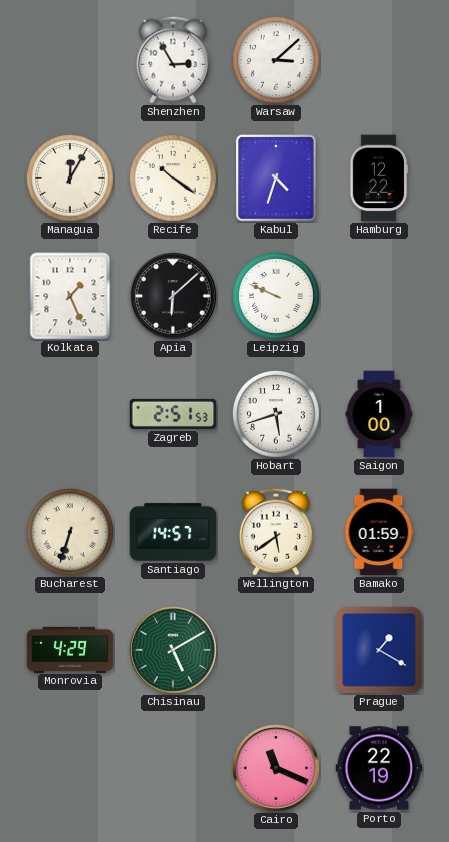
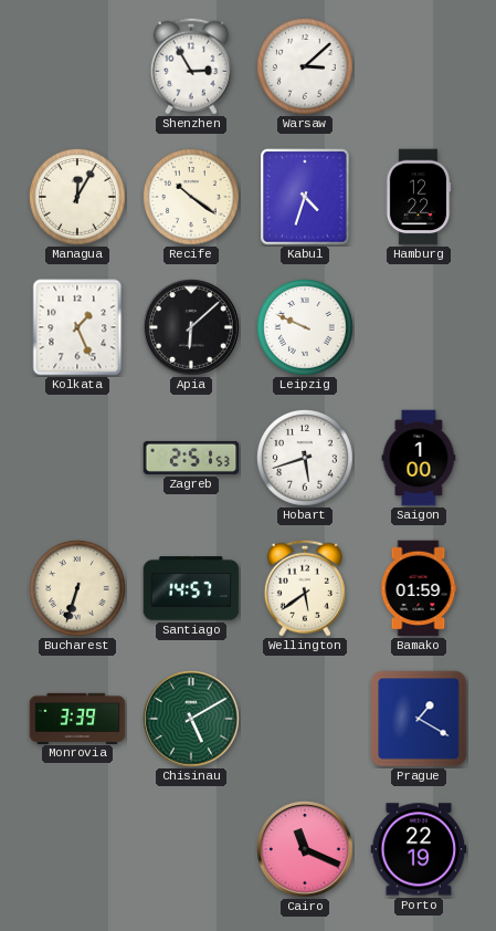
Monrovia: 4:29 -> 3:39 (77, 718)
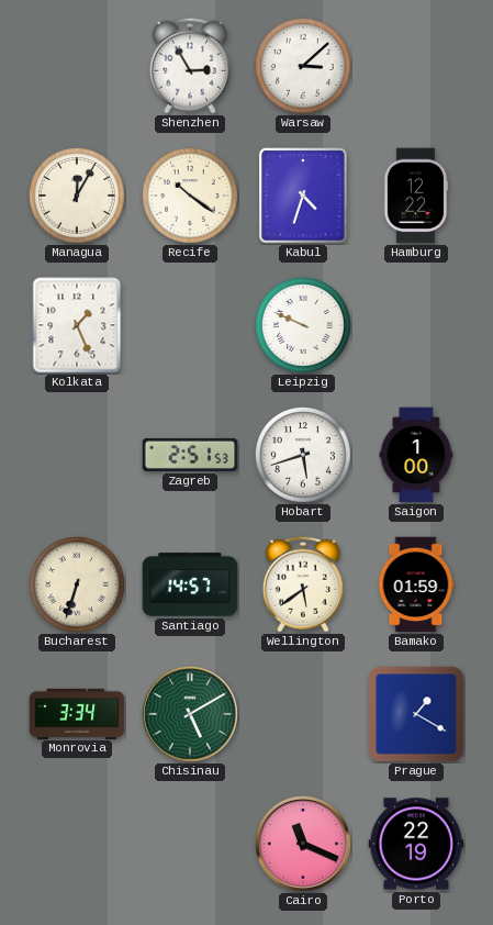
Apia: 6:08 -> none (191, 327)
Monrovia: 3:39 -> 3:34 (77, 713)
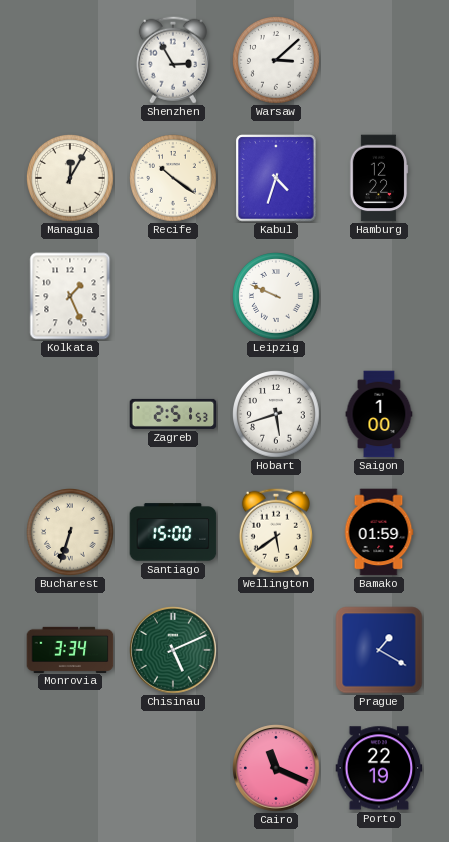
Santiago: 14:57 -> 15:00 (173, 532)
Chisinau: 5:10 -> 5:11 (173, 650)
